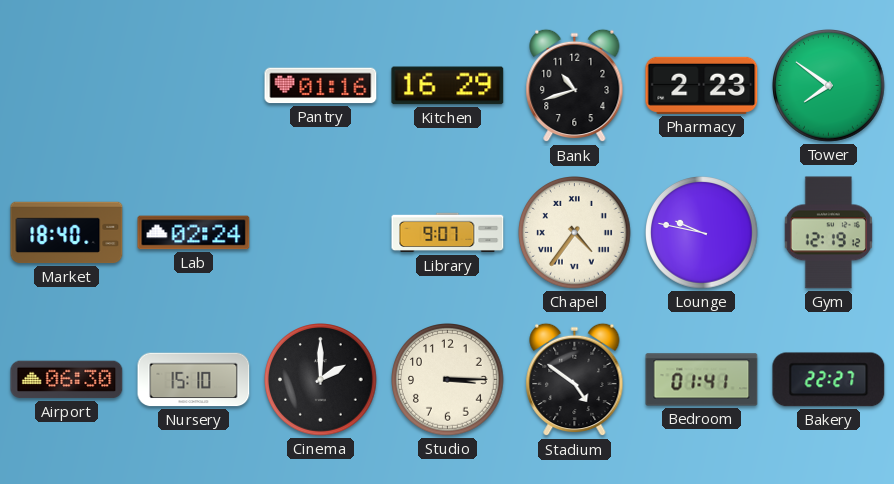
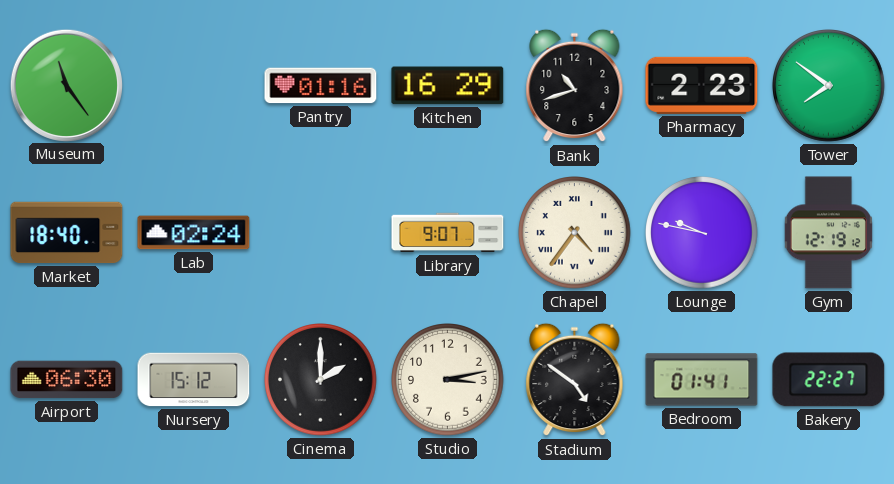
Museum: none -> 11:24 (66, 85)
Nursery: 15:10 -> 15:12 (194, 380)
Studio: 3:15 -> 3:13 (448, 380)
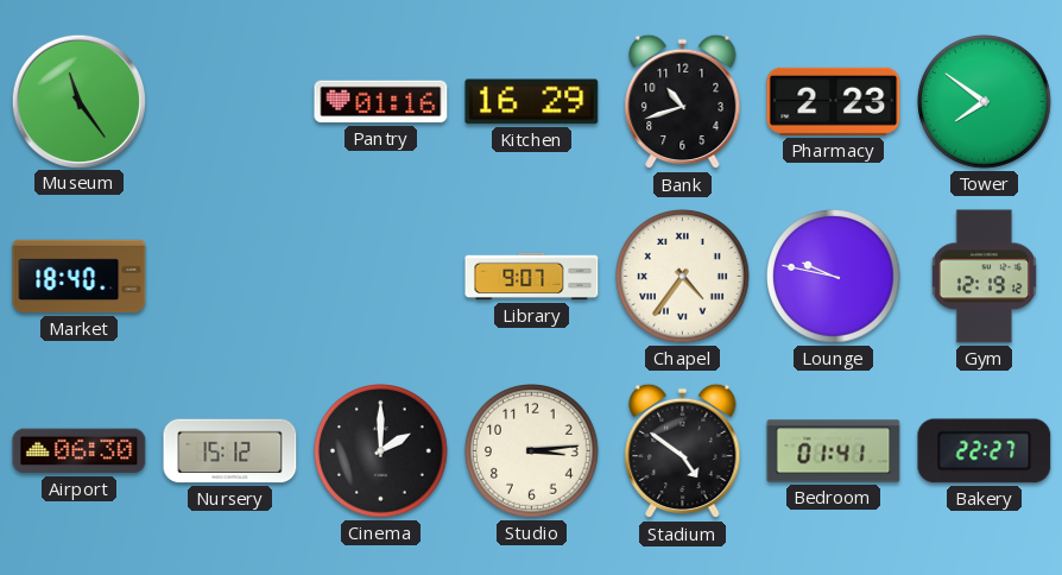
Lab: 02:24 -> none (194, 233)
Studio: 3:13 -> 3:14 (532, 451)
